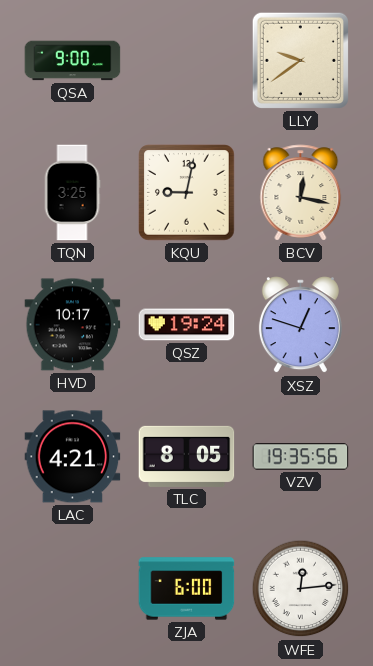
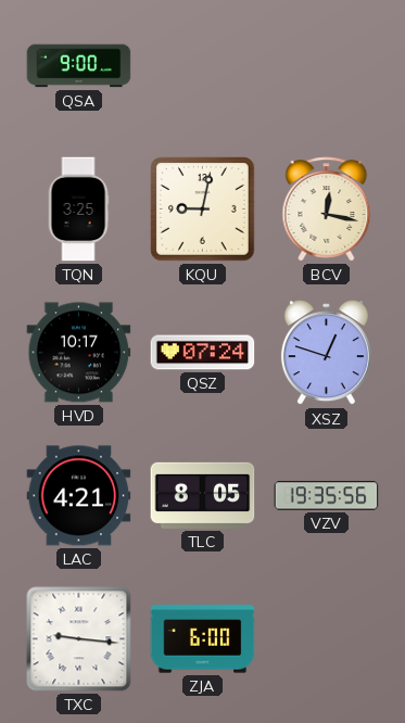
LLY: 9:39 -> none (300, 60)
QSZ: 19:24 -> 07:24 (203, 353)
TXC: none -> 9:16 (79, 639)
WFE: 12:14 -> none (301, 589)
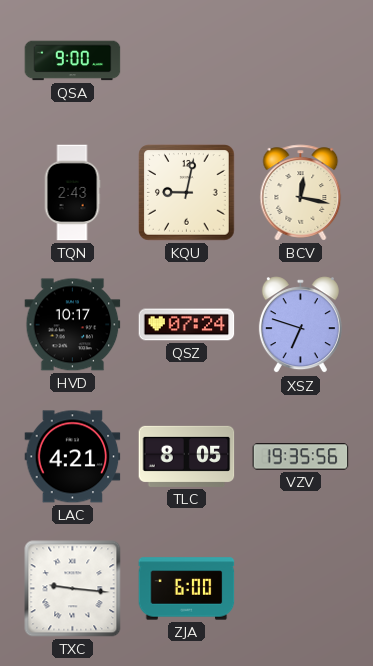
TQN: 3:25 -> 2:43 (72, 193)
XSZ: 12:48 -> 6:48 (300, 325)
